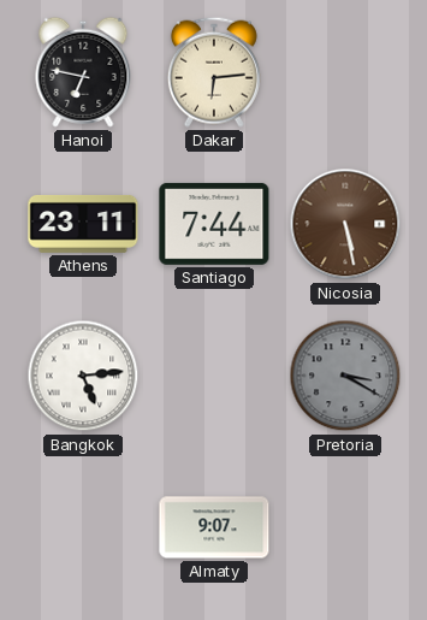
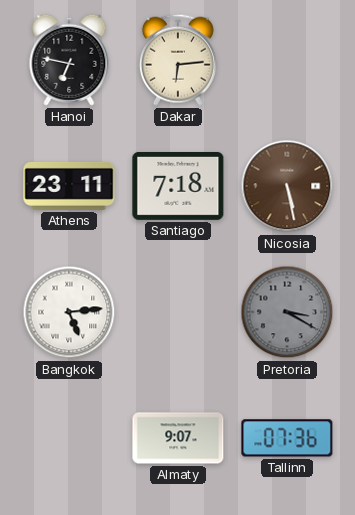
Santiago: 7:44 -> 7:18 (178, 186)
Tallinn: none -> 07:36 (287, 438)
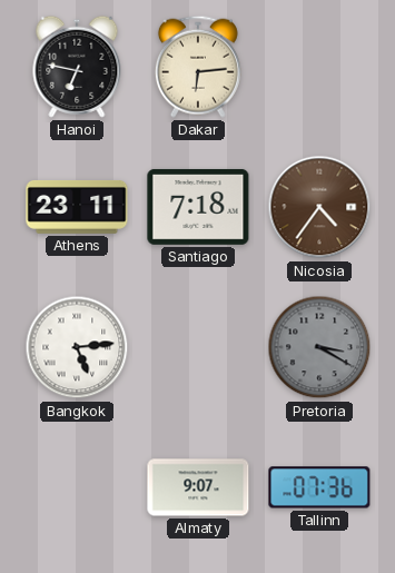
Nicosia: 5:28 -> 4:36 (319, 207)
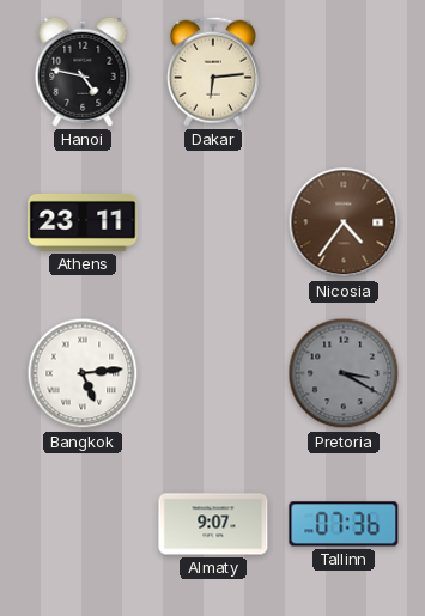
Hanoi: 6:47 -> 4:47 (83, 72)
Santiago: 7:18 -> none (198, 207)
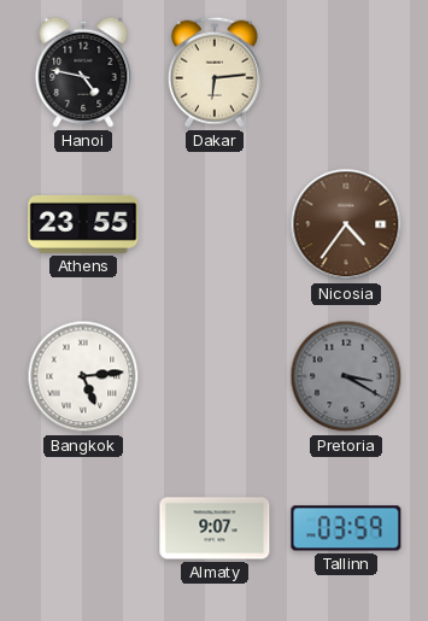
Athens: 23:11 -> 23:55 (83, 224)
Tallinn: 07:36 -> 03:59 (346, 528)
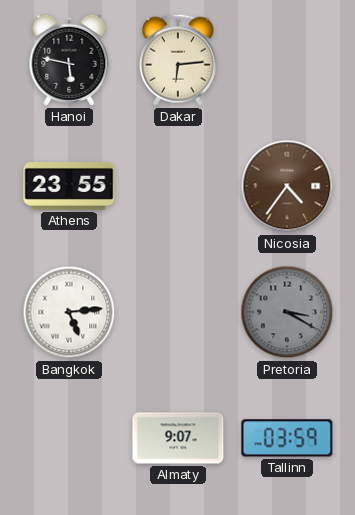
Hanoi: 4:47 -> 5:47 (69, 60)
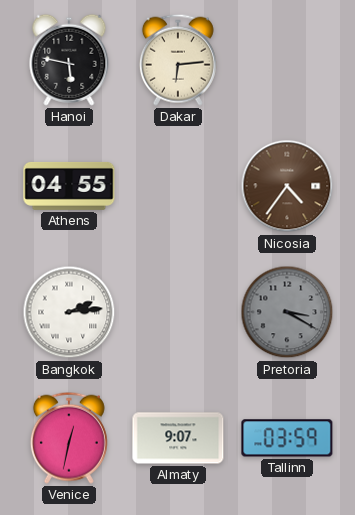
Athens: 23:55 -> 04:55 (69, 186)
Bangkok: 5:14 -> 2:14 (69, 312)
Venice: none -> 12:32 (69, 438)
